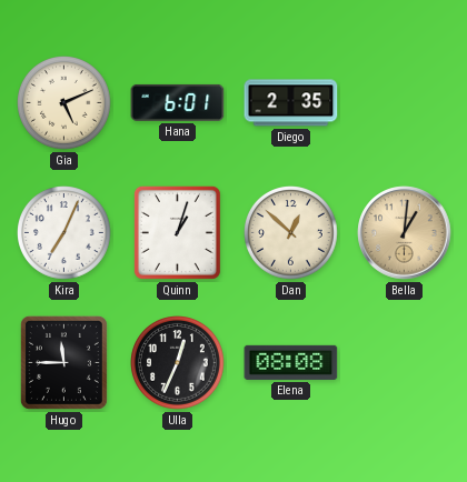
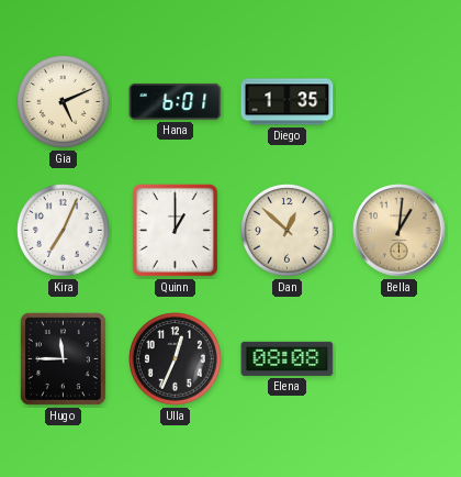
Diego: 2:35 -> 1:35 (288, 102)
Quinn: 1:03 -> 1:00 (175, 230)
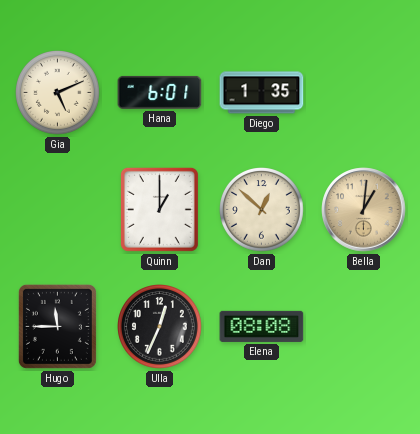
Kira: 7:04 -> none (64, 231)
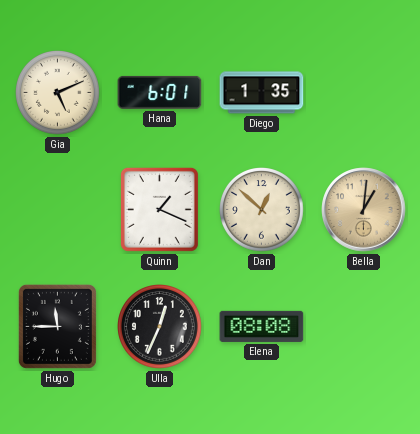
Quinn: 1:00 -> 1:19 (159, 209)
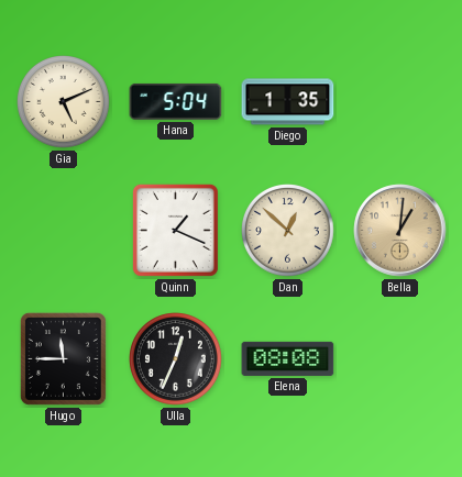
Hana: 6:01 -> 5:04 (176, 101)
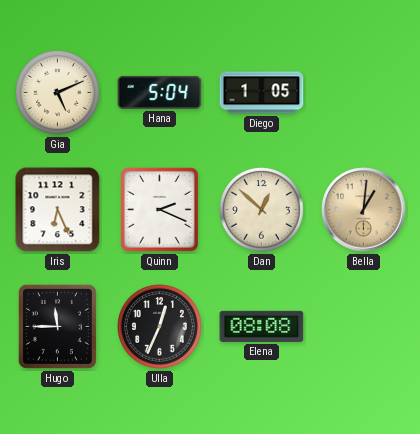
Diego: 1:35 -> 1:05 (262, 93)
Iris: none -> 6:26 (58, 210)
Quinn: 1:19 -> 2:19 (159, 209)
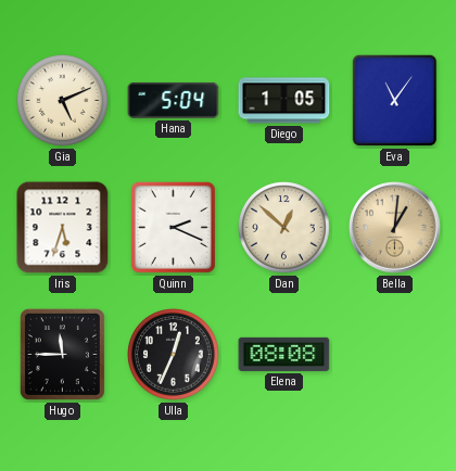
Eva: none -> 11:06 (395, 101)
Iris: 6:26 -> 5:33 (63, 228)
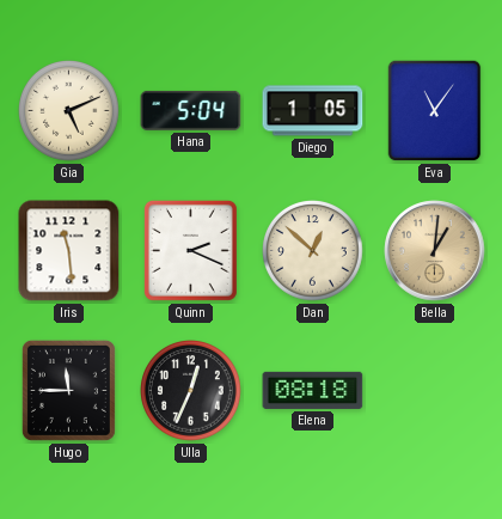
Iris: 5:33 -> 11:29 (69, 251)
Elena: 08:08 -> 08:18 (313, 390)
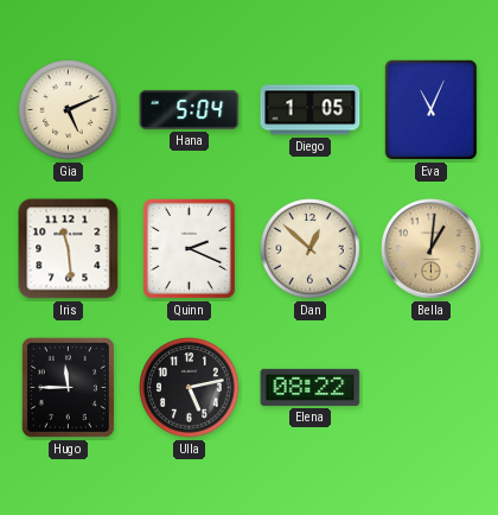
Eva: 11:06 -> 11:04 (432, 110)
Ulla: 12:34 -> 5:13 (190, 388)
Elena: 08:18 -> 08:22 (311, 387)
